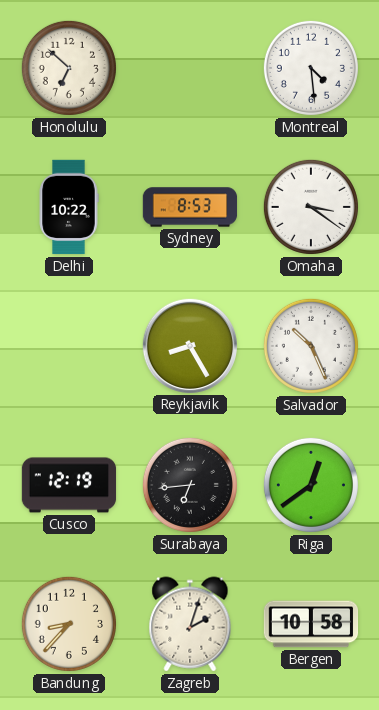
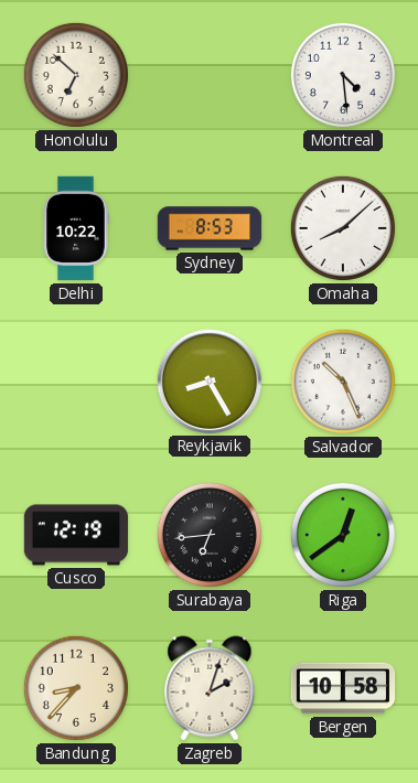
Omaha: 3:21 -> 8:08 (343, 228)
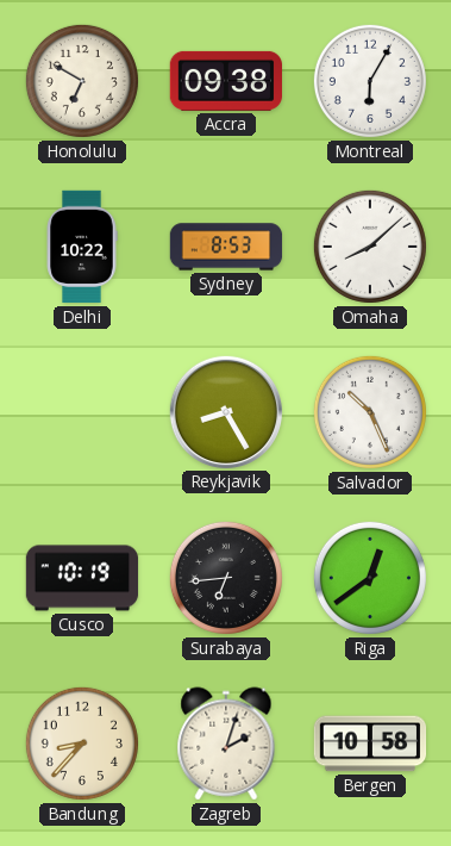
Honolulu: 6:52 -> 6:50 (82, 81)
Accra: none -> 09:38 (226, 81)
Montreal: 4:29 -> 6:05 (370, 81)
Cusco: 12:19 -> 10:19 (82, 578)
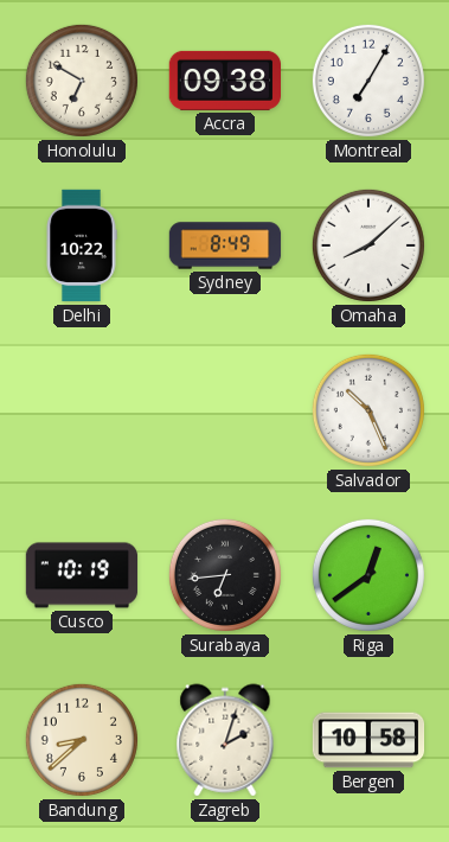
Montreal: 6:05 -> 7:05 (368, 81)
Sydney: 8:53 -> 8:49 (225, 245)
Reykjavik: 8:25 -> none (225, 411)
Bandung: 8:37 -> 8:38 (82, 740)
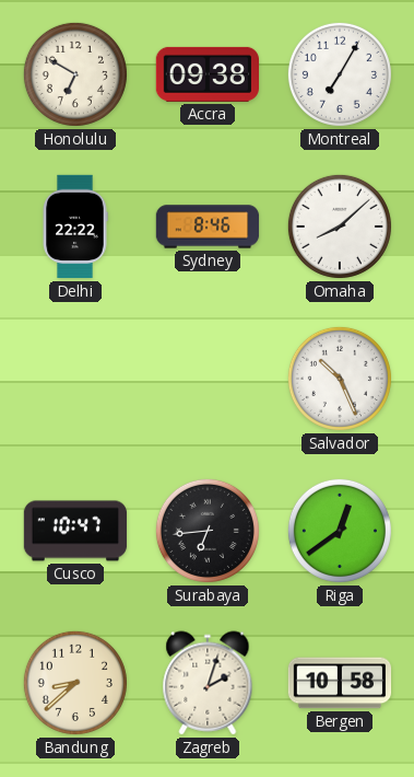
Delhi: 10:22 -> 22:22 (75, 227)
Sydney: 8:49 -> 8:46 (208, 227)
Cusco: 10:19 -> 10:47 (75, 531)
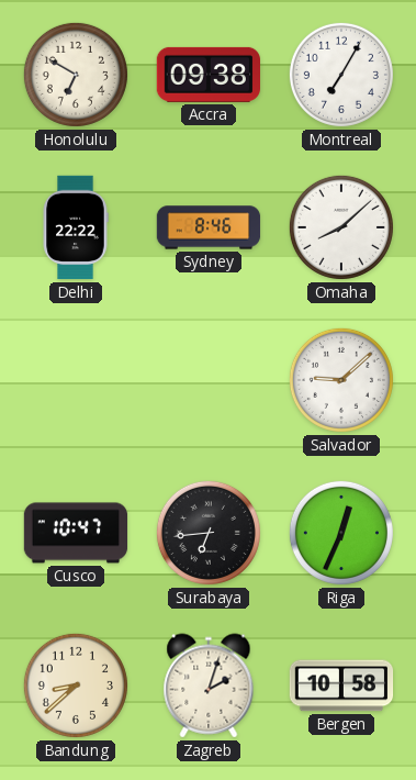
Salvador: 10:26 -> 9:08 (341, 380)
Riga: 12:39 -> 12:34 (341, 533)
